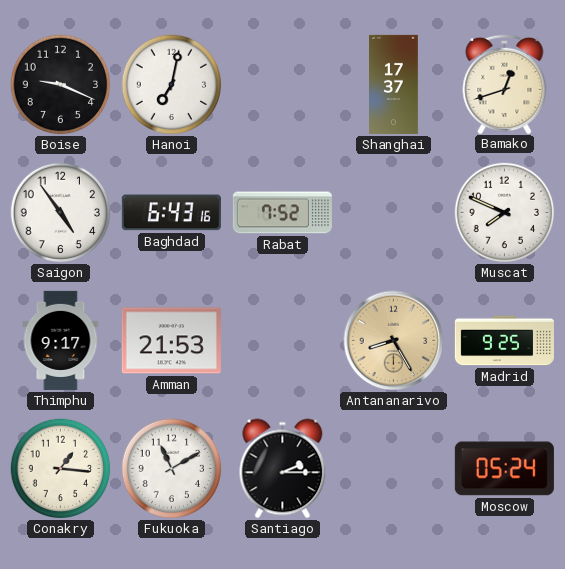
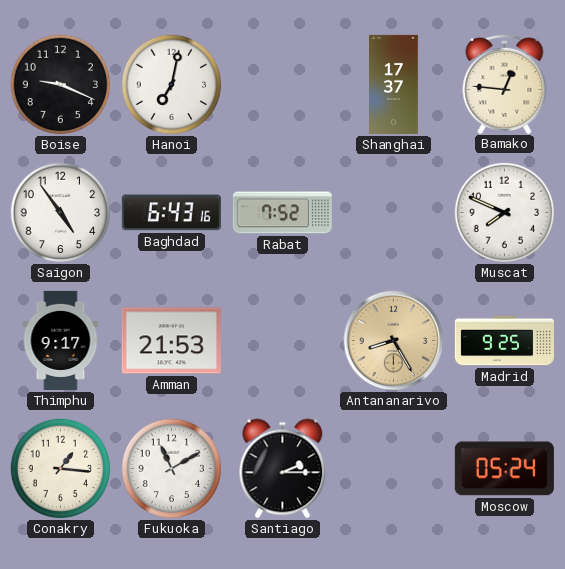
Bamako: 12:42 -> 12:46 (505, 83)
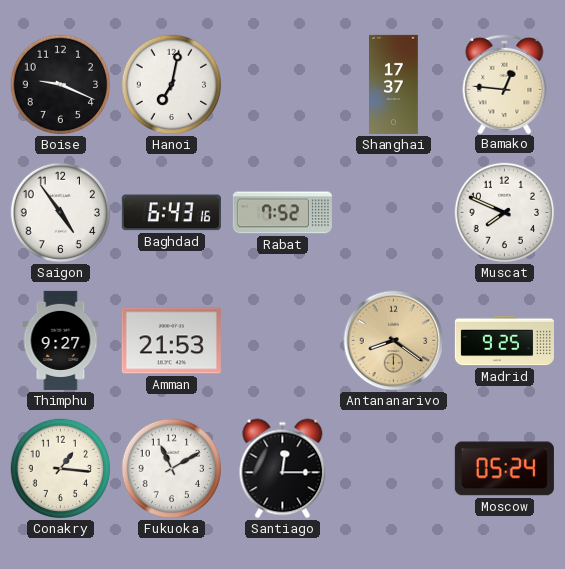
Thimphu: 9:17 -> 9:27 (61, 340)
Antananarivo: 8:25 -> 8:21 (394, 341)
Santiago: 2:15 -> 12:15 (283, 469)
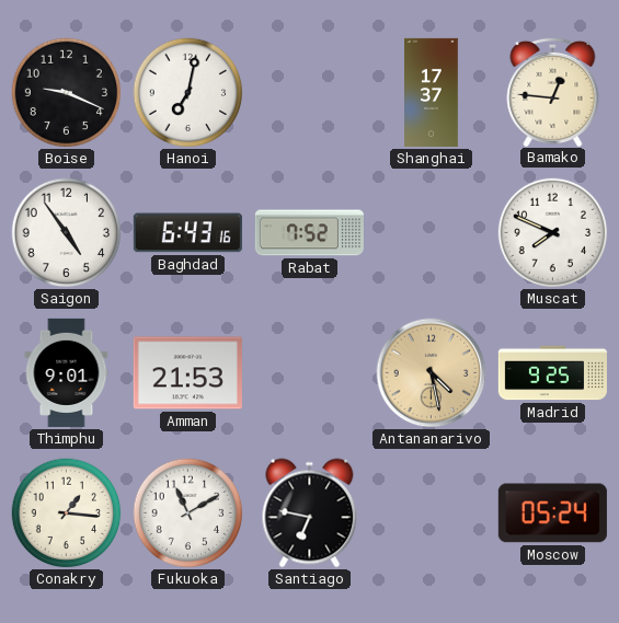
Thimphu: 9:27 -> 9:01 (67, 372)
Antananarivo: 8:21 -> 4:28 (432, 373)
Santiago: 12:15 -> 6:47 (310, 514)
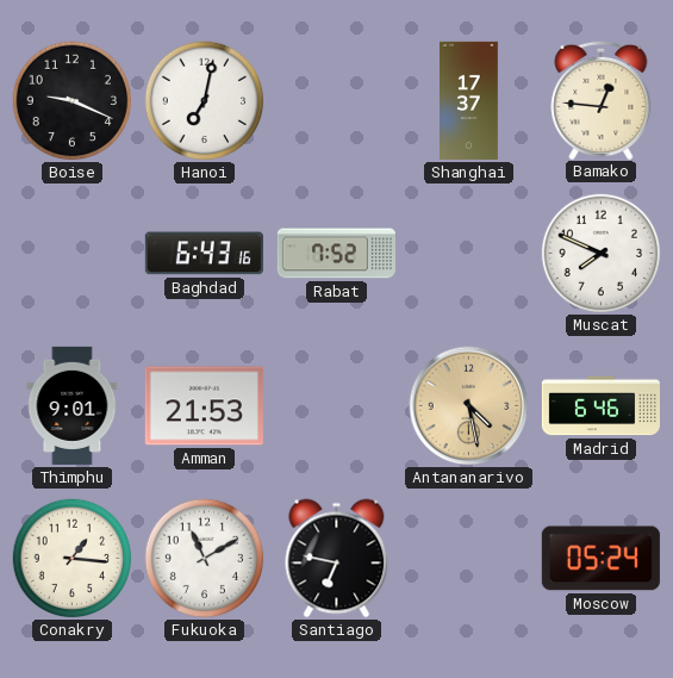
Saigon: 4:54 -> none (67, 233)
Madrid: 9:25 -> 6:46 (600, 406)
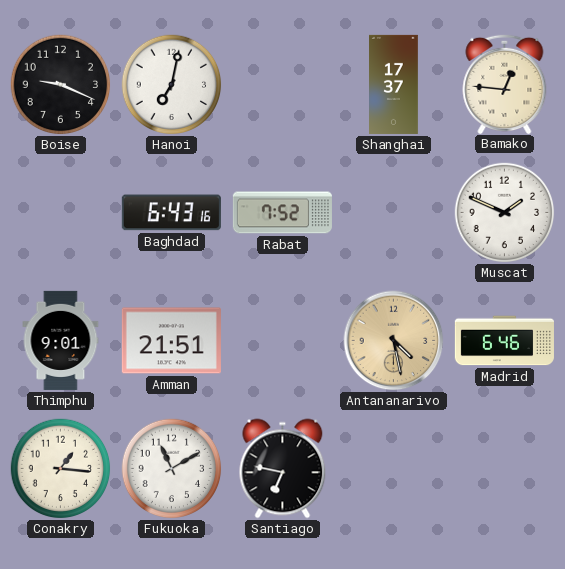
Muscat: 7:49 -> 1:49 (505, 213)
Amman: 21:53 -> 21:51 (171, 341)
Moscow: 05:24 -> none (600, 559)
